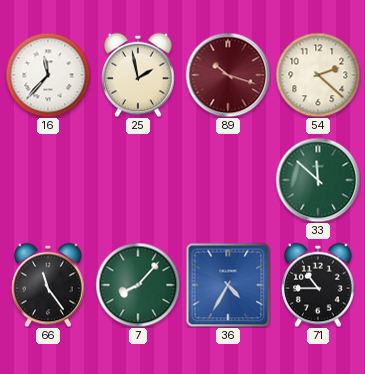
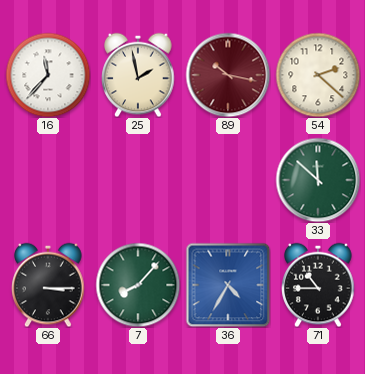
89: 10:18 -> 10:17 (228, 75)
66: 11:24 -> 3:15 (48, 285)
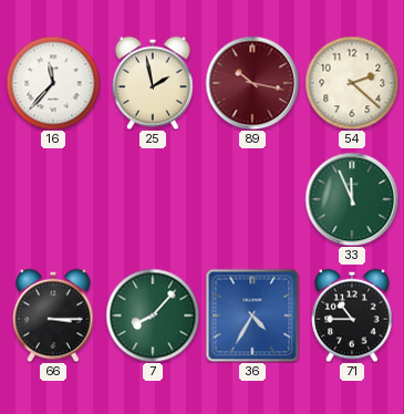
33: 11:52 -> 11:56 (352, 199)
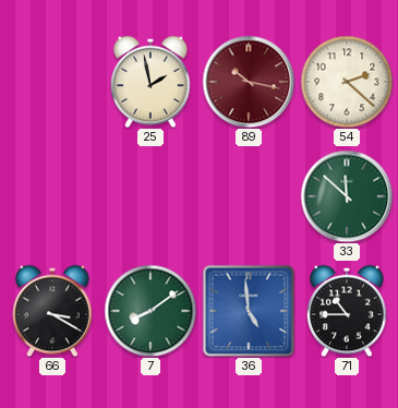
16: 11:37 -> none (53, 83)
33: 11:56 -> 11:52 (347, 196)
66: 3:15 -> 3:20 (52, 311)
7: 8:07 -> 8:09 (150, 311)
36: 4:35 -> 4:59 (249, 311)
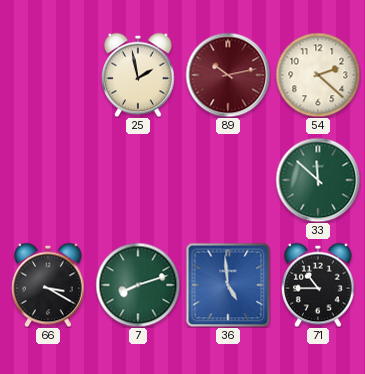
89: 10:17 -> 10:13 (228, 75)
7: 8:09 -> 8:12 (138, 285)
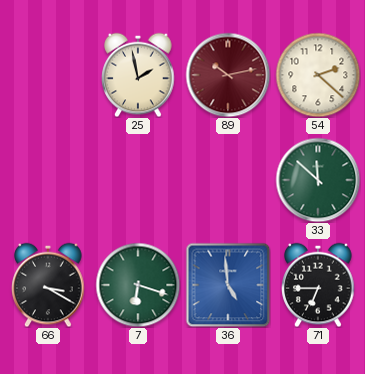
7: 8:12 -> 6:18 (138, 285)
71: 10:45 -> 6:45 (318, 285)
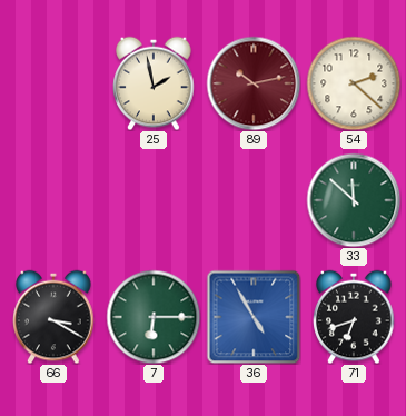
7: 6:18 -> 6:15 (154, 317)
36: 4:59 -> 4:55 (254, 317)
71: 6:45 -> 6:42 (354, 317)
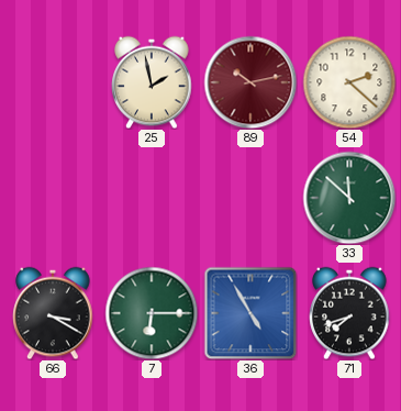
71: 6:42 -> 7:42 (349, 313)
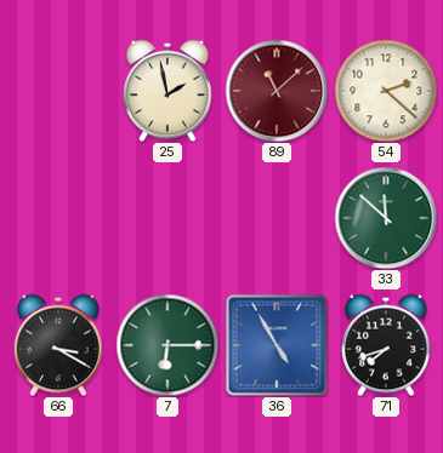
89: 10:13 -> 11:08 (277, 91)
